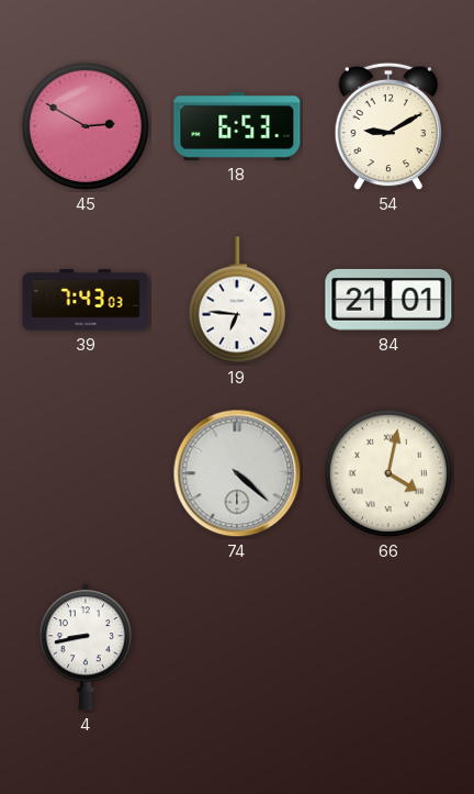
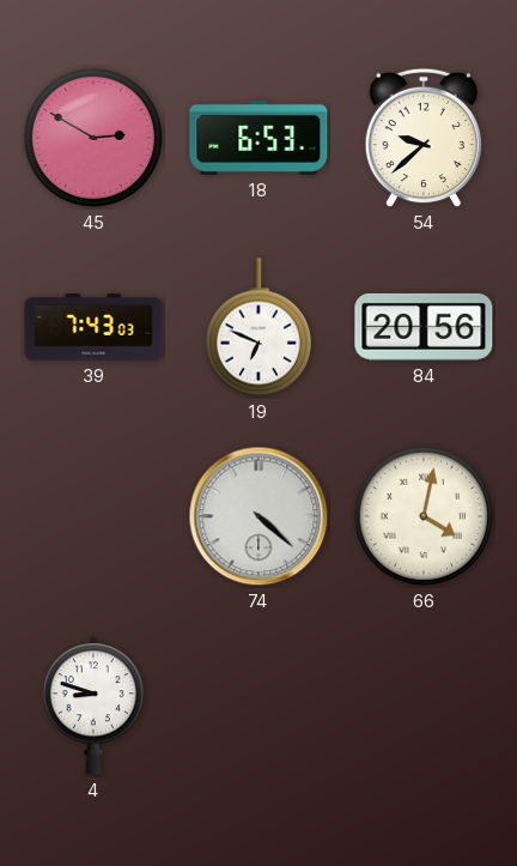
54: 9:10 -> 9:38 (422, 138)
19: 6:46 -> 6:49 (258, 327)
84: 21:01 -> 20:56 (424, 327)
4: 8:43 -> 8:48 (93, 705)
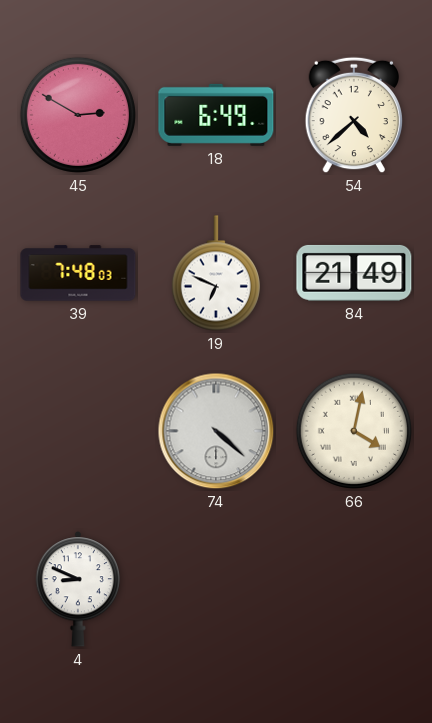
18: 6:53 -> 6:49 (216, 115)
54: 9:38 -> 4:38 (353, 115)
39: 7:43 -> 7:48 (78, 273)
84: 20:56 -> 21:49 (354, 273)
4: 8:48 -> 8:49 (78, 589)
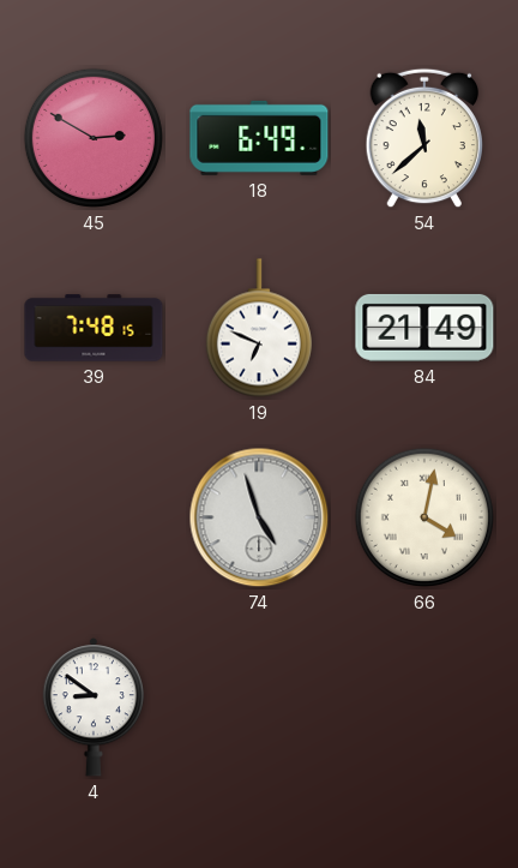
54: 4:38 -> 11:38 (423, 138)
39: 7:48:03 -> 7:48:15 (94, 328)
74: 4:22 -> 4:57 (259, 517)
4: 8:49 -> 8:51 (94, 707)
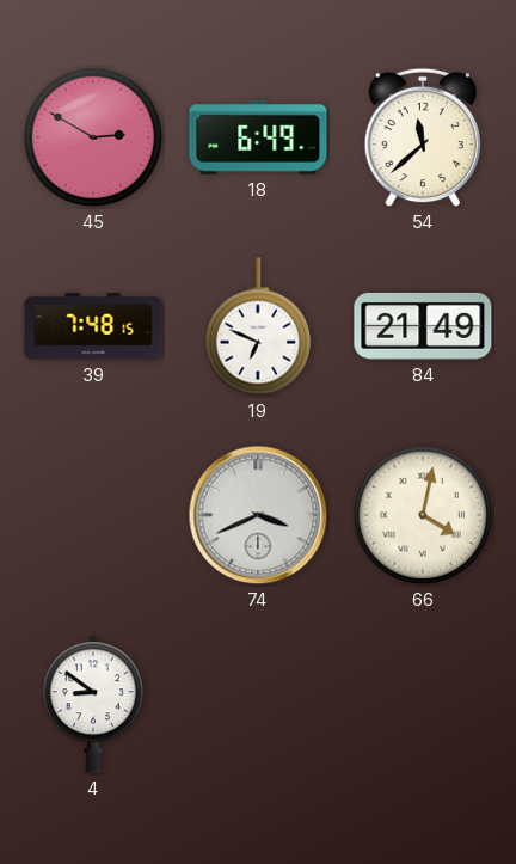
74: 4:57 -> 3:41 (258, 515)
